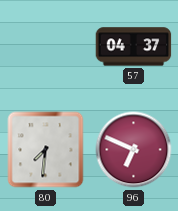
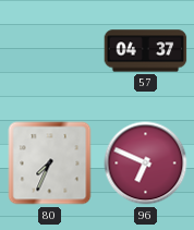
80: 7:31 -> 7:34 (50, 164)
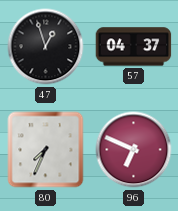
47: none -> 12:57 (46, 47)
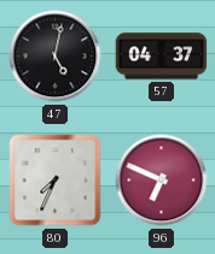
47: 12:57 -> 5:02 (56, 57)
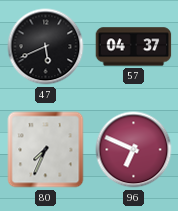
47: 5:02 -> 5:41 (46, 47)
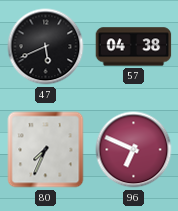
57: 04:37 -> 04:38 (134, 47)
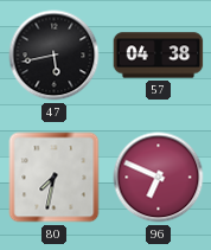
47: 5:41 -> 5:43 (55, 56)
80: 7:34 -> 7:32 (55, 178)
